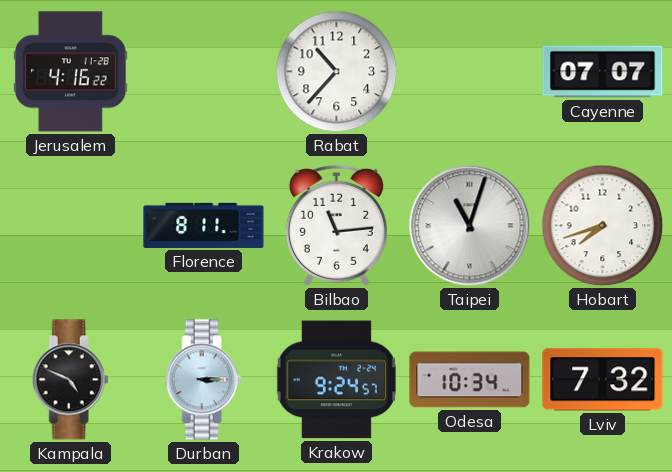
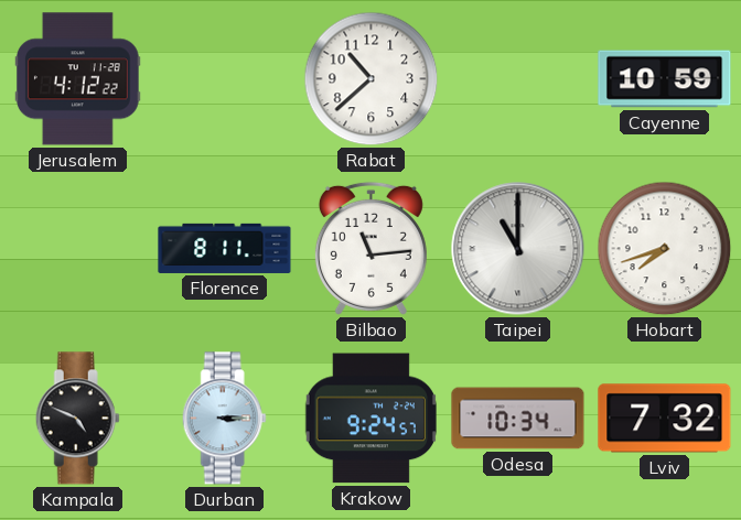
Jerusalem: 4:16 -> 4:12 (77, 79)
Rabat: 10:37 -> 10:38 (372, 79)
Cayenne: 07:07 -> 10:59 (665, 79)
Taipei: 11:03 -> 11:00 (518, 249)
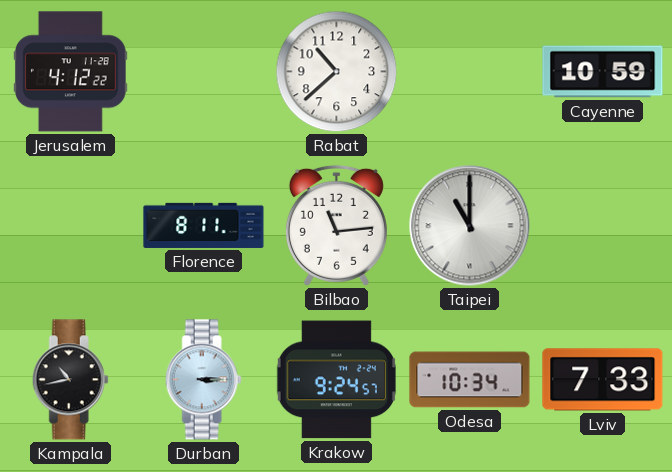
Hobart: 7:42 -> none (665, 249)
Kampala: 4:49 -> 10:43 (70, 380)
Lviv: 7:32 -> 7:33 (603, 380)
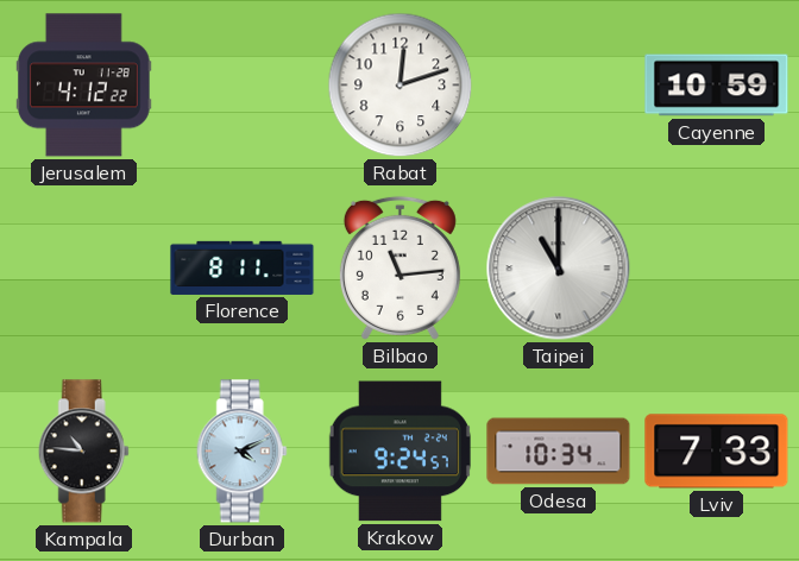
Rabat: 10:38 -> 12:12 (401, 86)
Kampala: 10:43 -> 10:46 (83, 452)
Durban: 3:15 -> 4:11 (241, 452)
